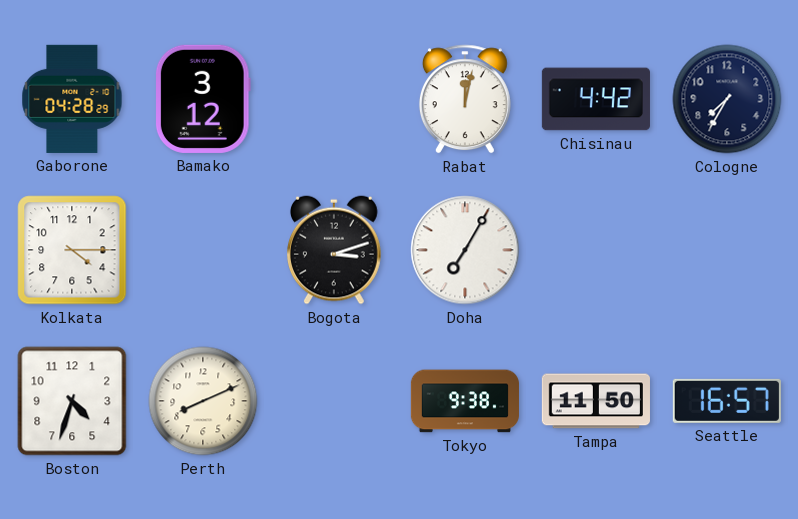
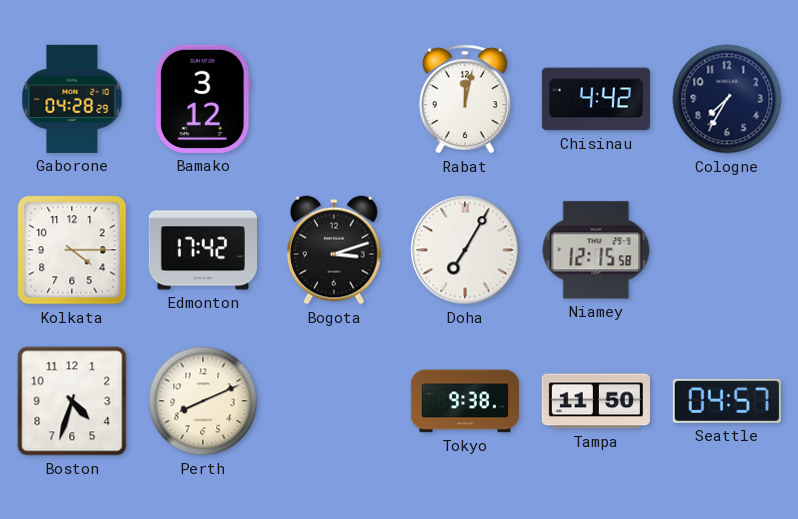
Edmonton: none -> 17:42 (203, 250)
Niamey: none -> 12:15 (596, 250)
Seattle: 16:57 -> 04:57 (727, 401)
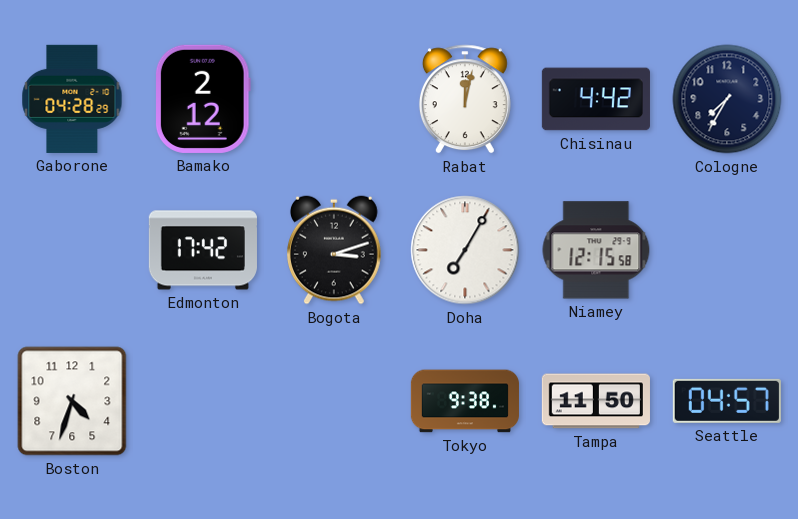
Bamako: 3:12 -> 2:12 (203, 99)
Kolkata: 4:15 -> none (72, 250)
Perth: 8:11 -> none (203, 401)
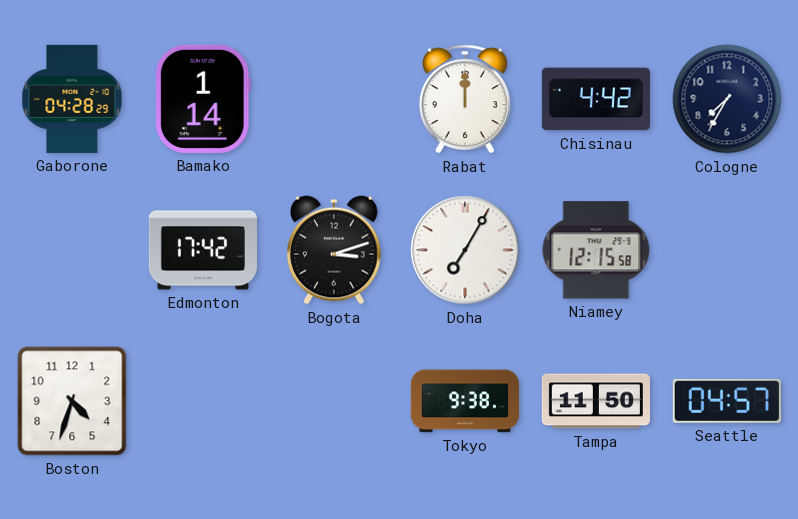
Bamako: 2:12 -> 1:14 (203, 99)
Rabat: 12:02 -> 12:00 (465, 99)
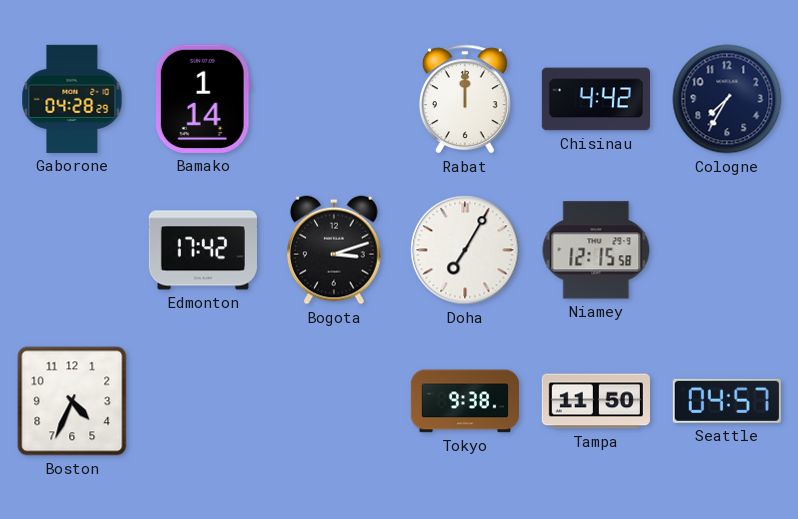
Boston: 4:33 -> 4:34 (72, 401)
